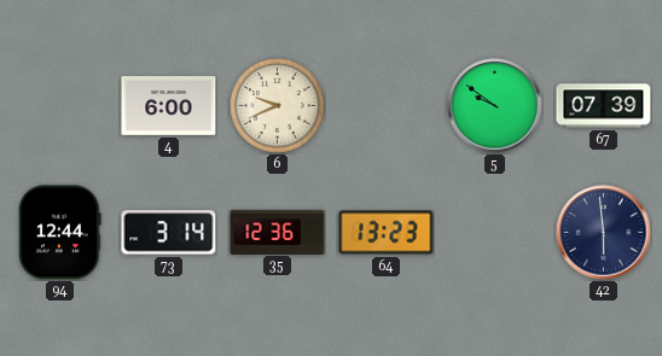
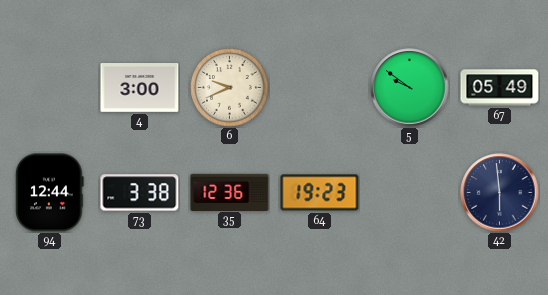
4: 6:00 -> 3:00 (140, 88)
67: 07:39 -> 05:49 (500, 88)
73: 3:14 -> 3:38 (140, 193)
64: 13:23 -> 19:23 (320, 193)
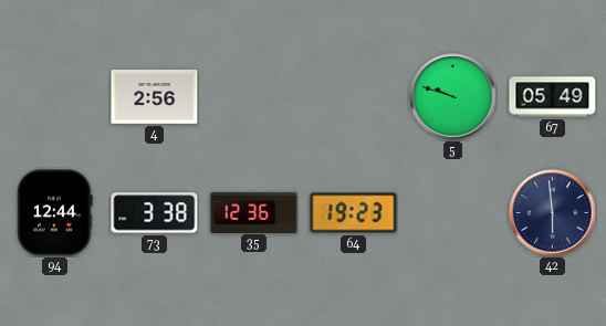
4: 3:00 -> 2:56 (155, 97)
6: 9:41 -> none (230, 88)
5: 9:51 -> 9:48 (453, 97)
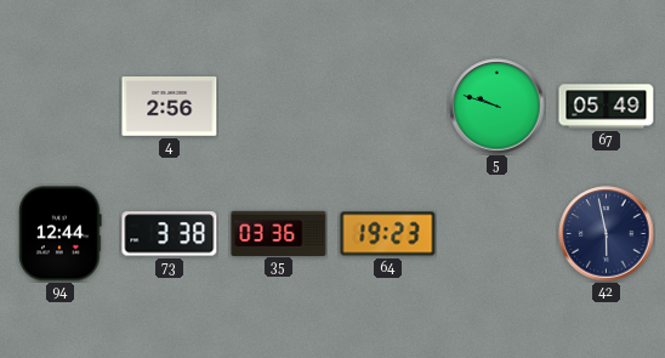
35: 12:36 -> 03:36 (279, 233)
42: 5:59 -> 5:58 (607, 234)
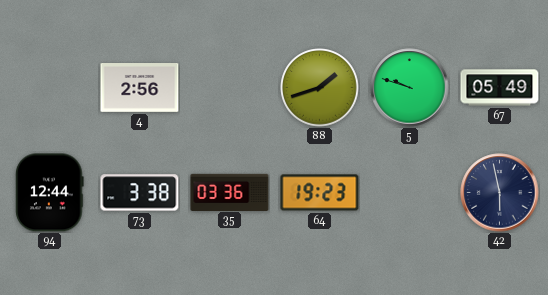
88: none -> 1:42 (320, 88)
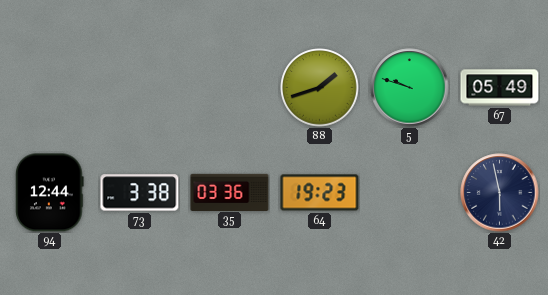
4: 2:56 -> none (140, 88)
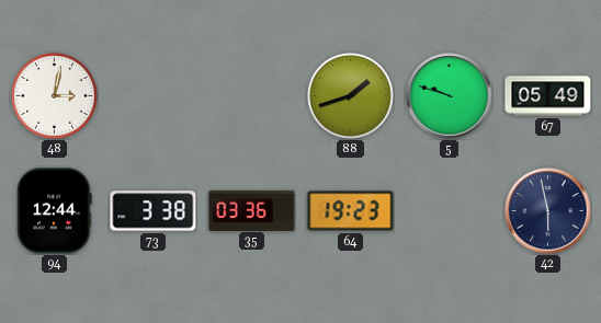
48: none -> 3:02 (55, 96)
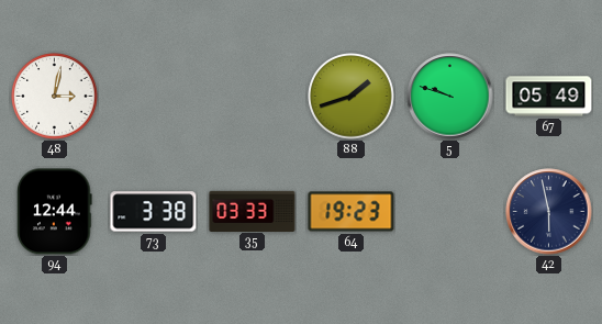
35: 03:36 -> 03:33 (253, 211)
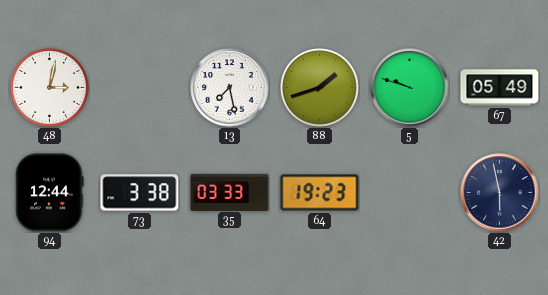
13: none -> 7:28 (230, 88)
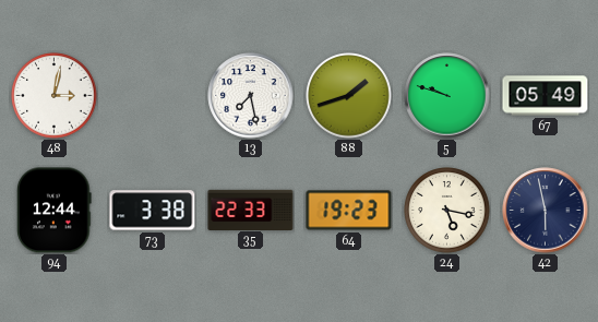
35: 03:33 -> 22:33 (251, 210)
24: none -> 5:17 (447, 211)
